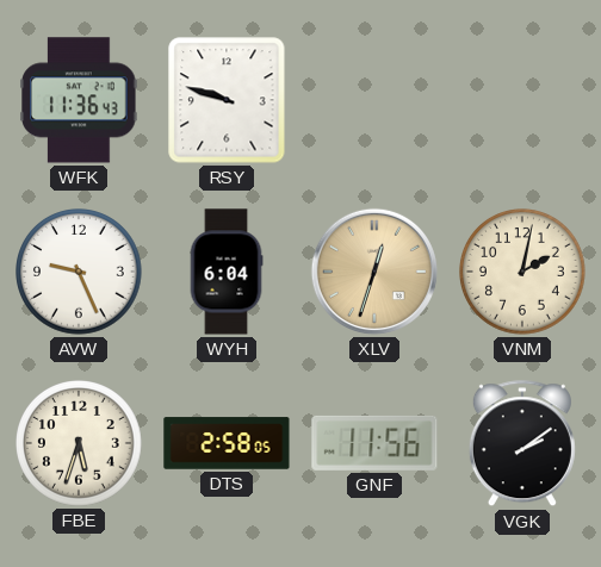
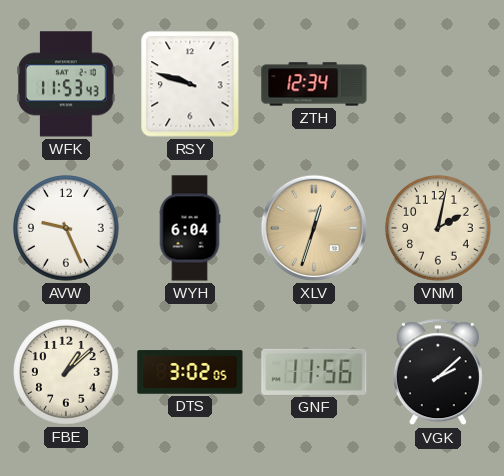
WFK: 11:36 -> 11:53 (66, 84)
ZTH: none -> 12:34 (314, 84)
FBE: 5:33 -> 1:08 (67, 373)
DTS: 2:58 -> 3:02 (190, 372)
VGK: 2:09 -> 2:08 (438, 373)
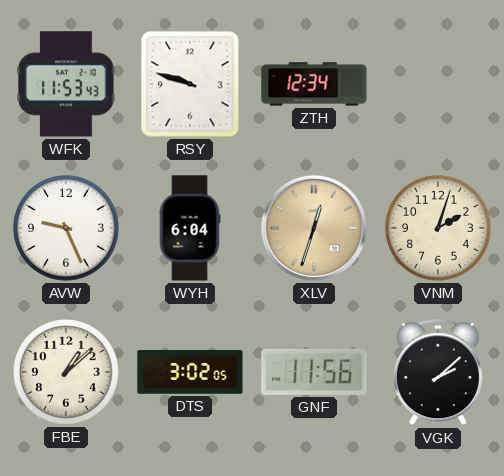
VNM: 2:02 -> 2:03 (439, 229)
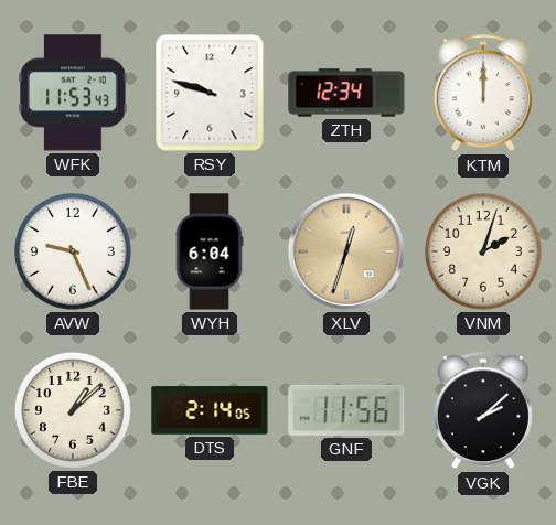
KTM: none -> 12:00 (483, 94)
DTS: 3:02 -> 2:14 (210, 410)
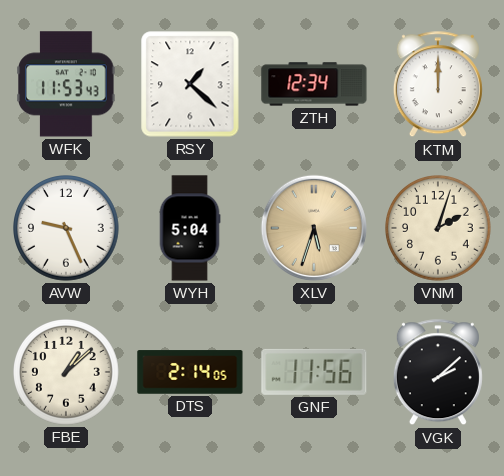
RSY: 9:48 -> 1:22 (190, 84)
WYH: 6:04 -> 5:04 (190, 228)
XLV: 12:33 -> 5:33 (314, 228)
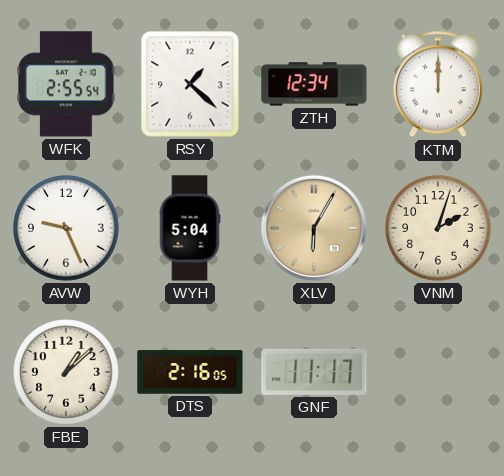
WFK: 11:53 -> 2:55 (66, 84)
XLV: 5:33 -> 6:05 (314, 228)
DTS: 2:14 -> 2:16 (190, 372)
GNF: 11:56 -> 11:17 (314, 372)
VGK: 2:08 -> none (438, 373)
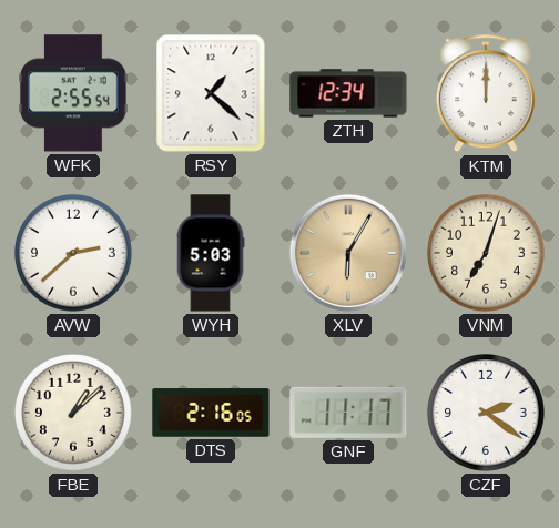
AVW: 9:26 -> 2:38 (74, 254)
WYH: 5:04 -> 5:03 (211, 253)
VNM: 2:03 -> 7:03 (487, 254)
CZF: none -> 2:21 (487, 414)
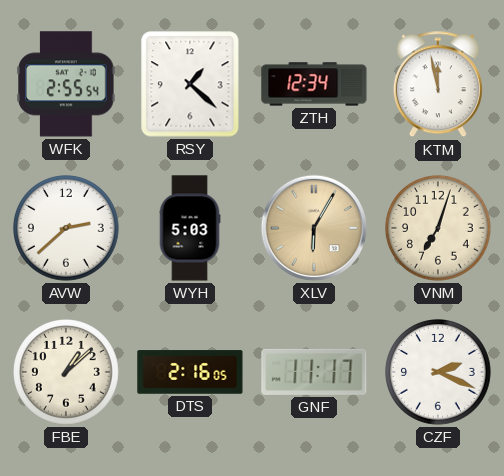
KTM: 12:00 -> 11:58 (438, 85)
CZF: 2:21 -> 2:19 (439, 373)
